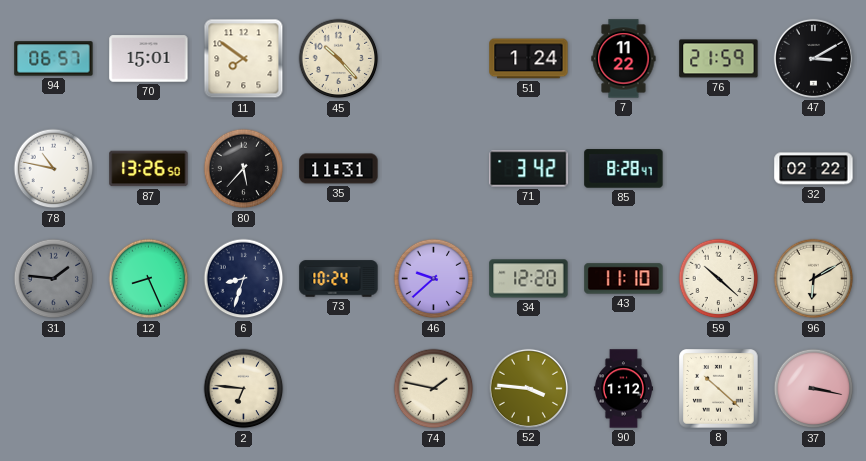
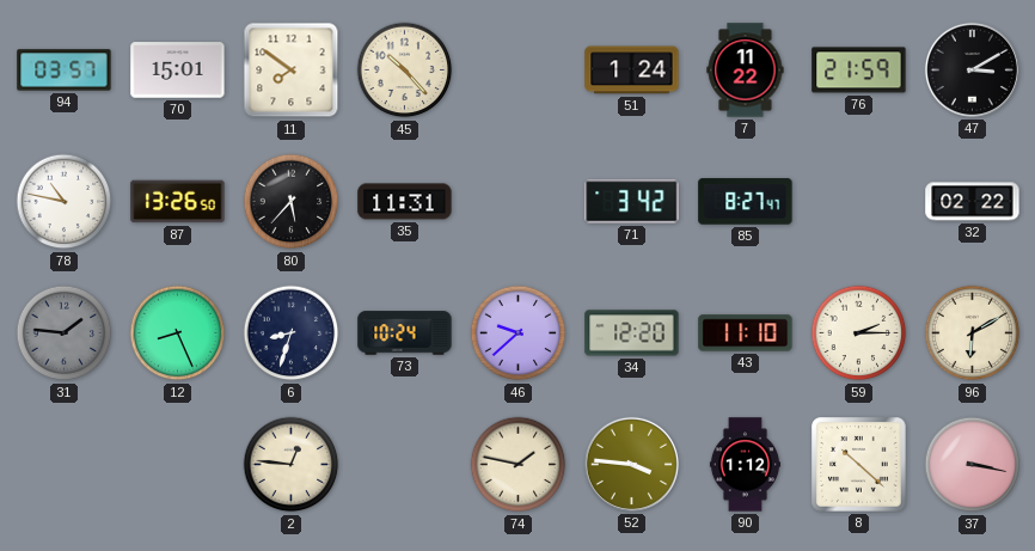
94: 06:57 -> 03:57 (65, 71)
85: 8:28 -> 8:27 (746, 202)
59: 10:22 -> 2:15 (859, 333)
2: 6:46 -> 12:46 (292, 465)
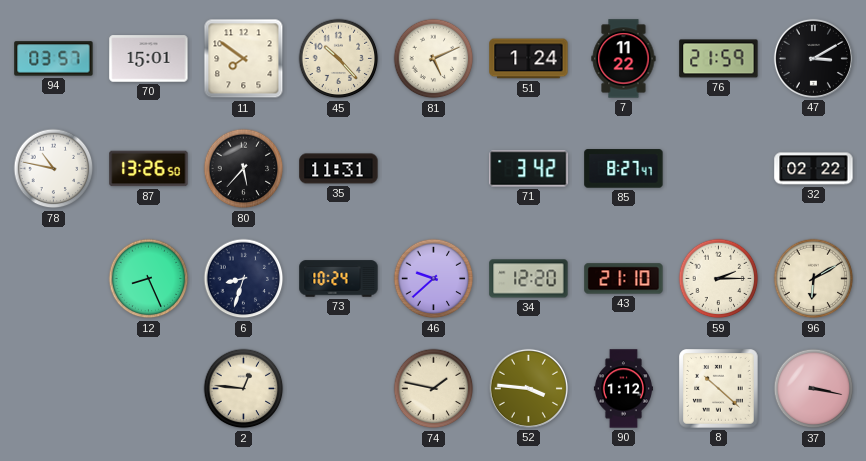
81: none -> 5:11 (434, 59)
31: 1:46 -> none (65, 333)
43: 11:10 -> 21:10 (624, 279)
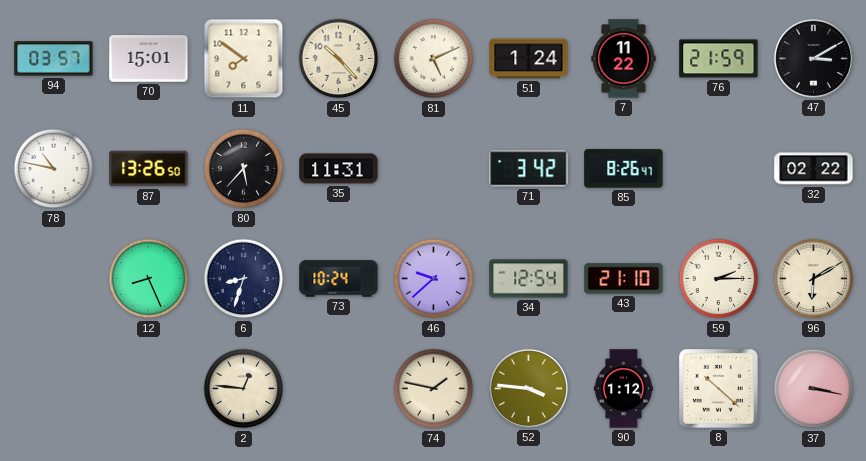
85: 8:27 -> 8:26 (624, 169)
34: 12:20 -> 12:54 (529, 279)
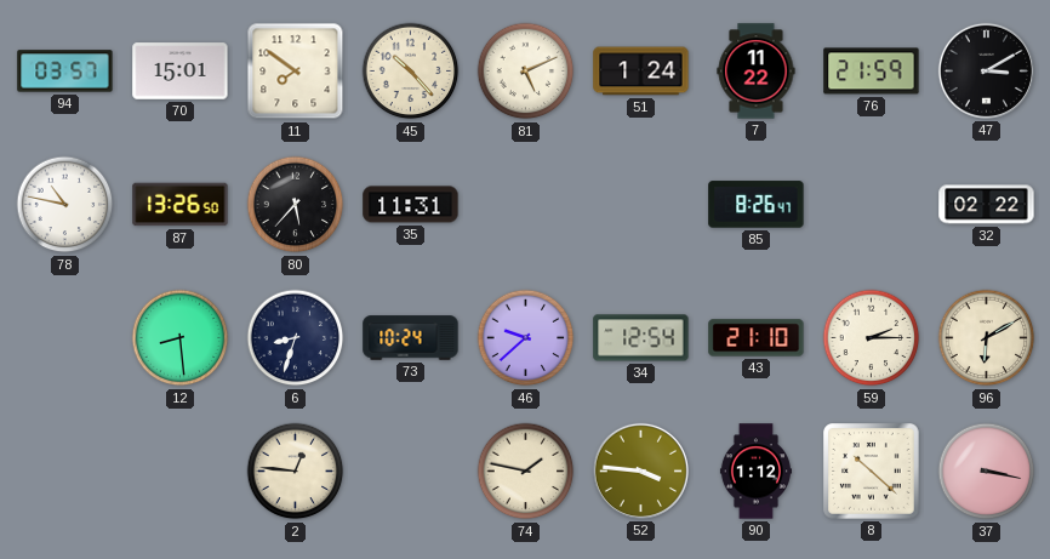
71: 3:42 -> none (529, 169)
12: 8:26 -> 8:29 (181, 338)
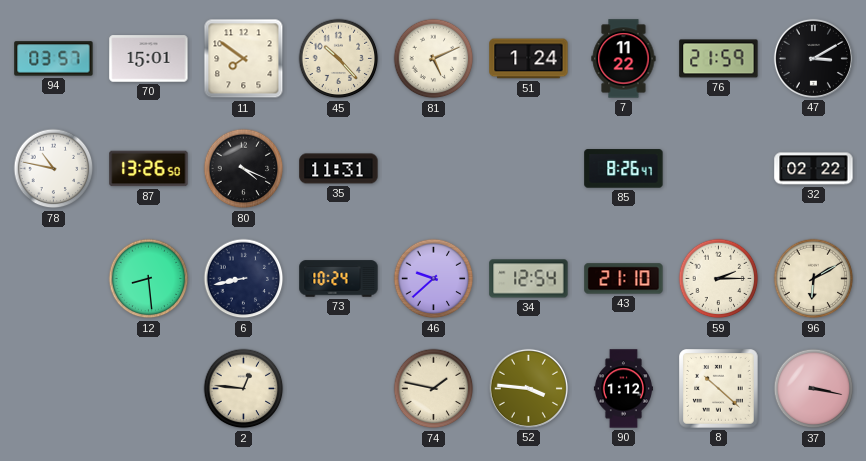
80: 5:37 -> 4:19 (244, 169)
6: 8:33 -> 8:43 (244, 279)
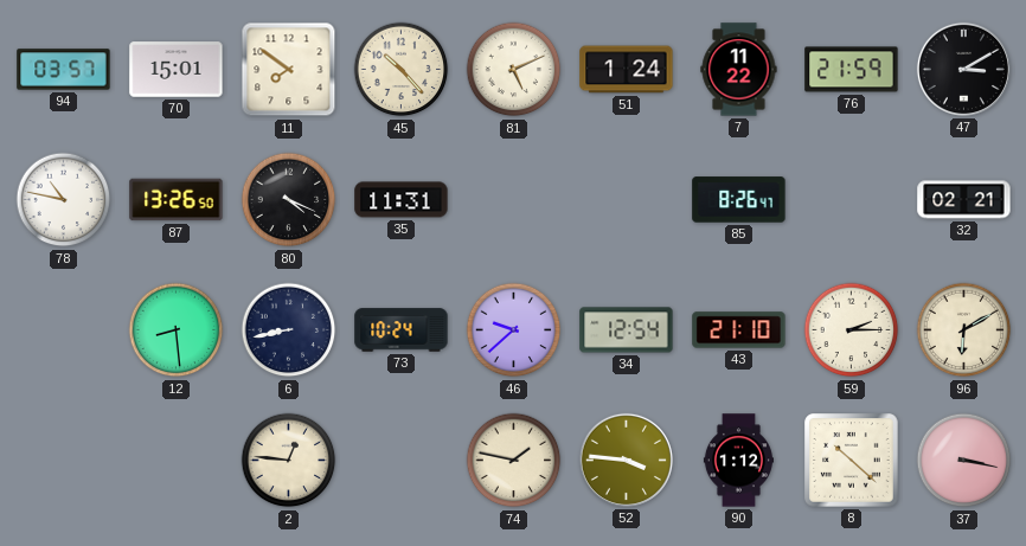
32: 02:22 -> 02:21 (964, 200)
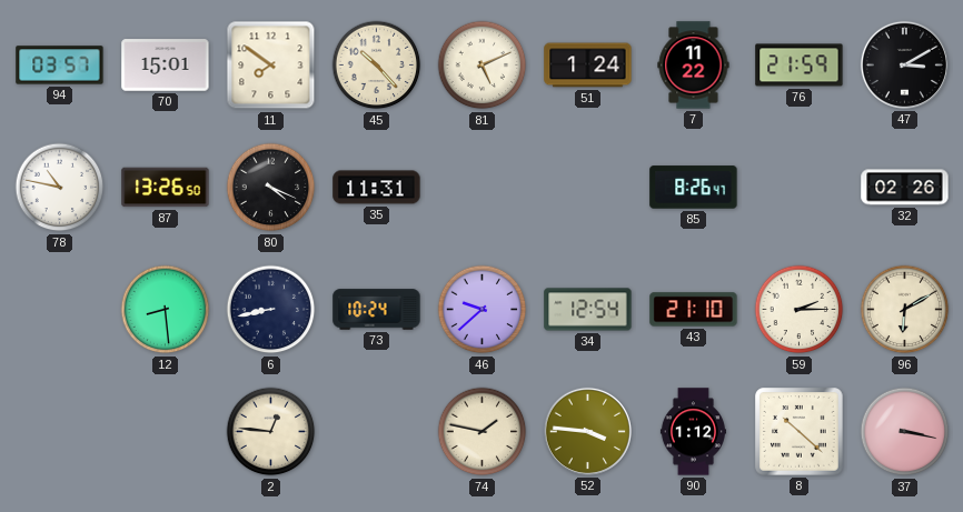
32: 02:21 -> 02:26 (905, 188)
